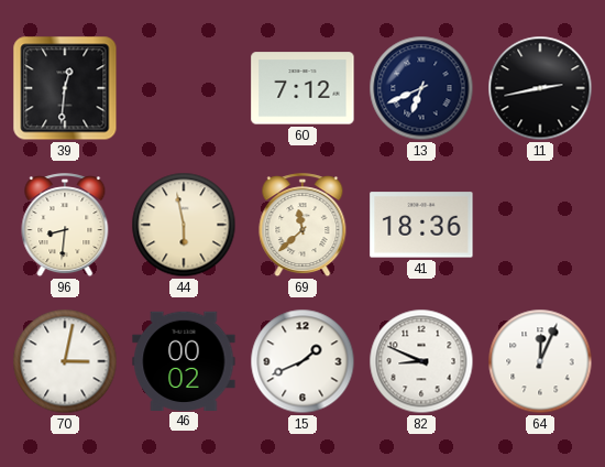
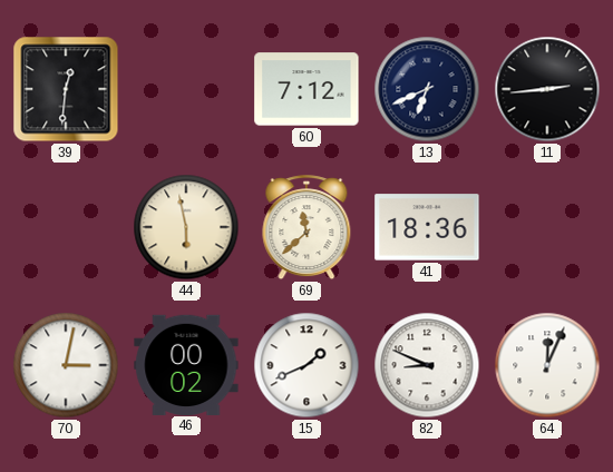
11: 2:43 -> 2:44 (547, 89)
96: 8:31 -> none (65, 226)
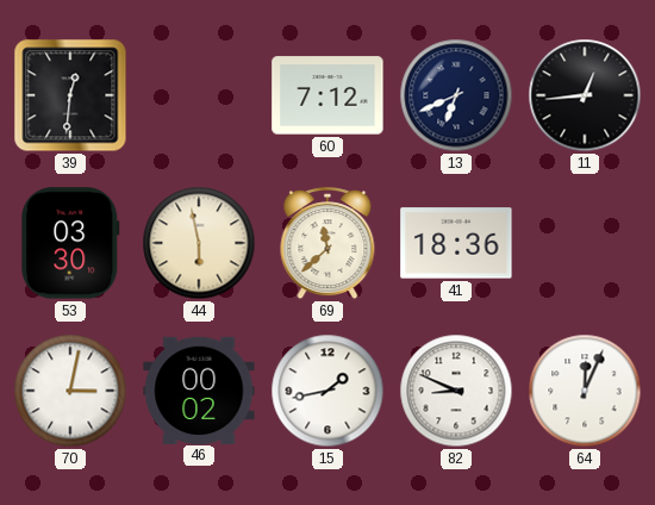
11: 2:44 -> 12:44 (585, 95)
53: none -> 03:30 (70, 243)
15: 1:41 -> 1:43 (327, 391)
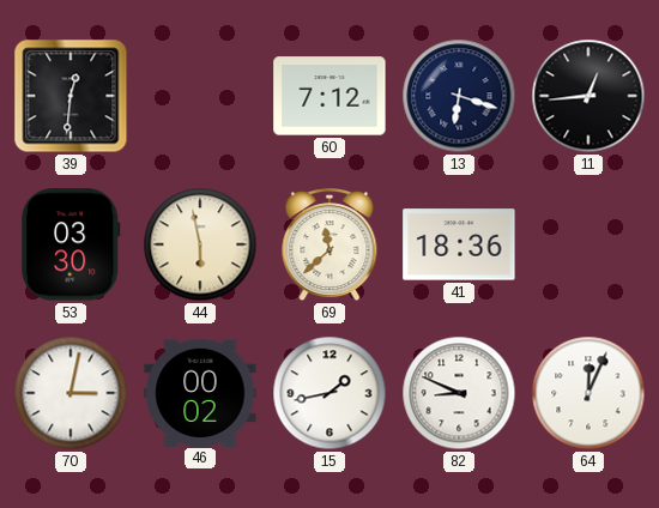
13: 6:41 -> 6:18 (459, 96)
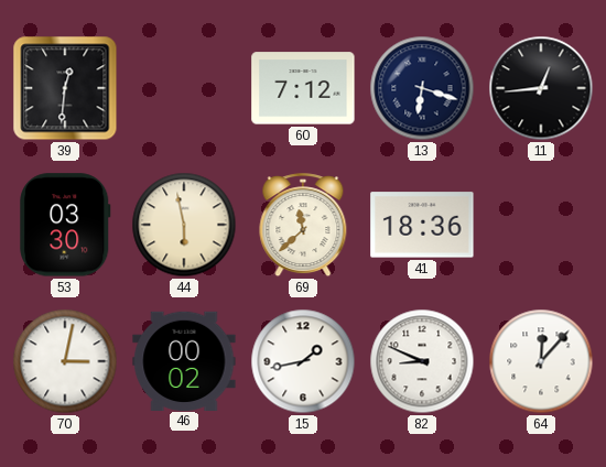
64: 12:04 -> 12:07 (541, 361)
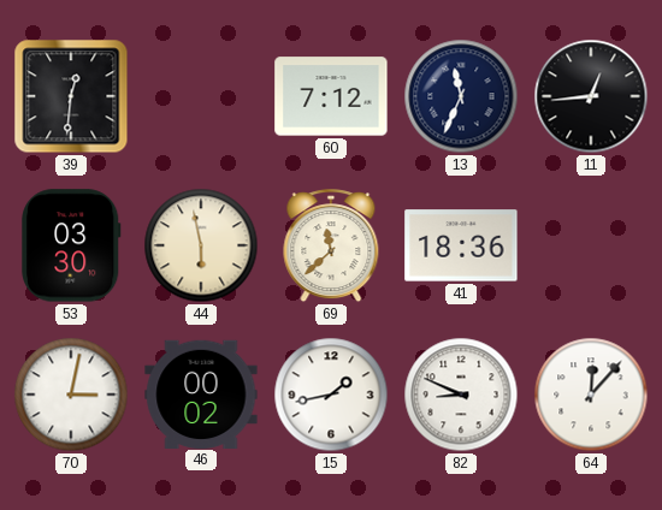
13: 6:18 -> 11:34 (461, 96)
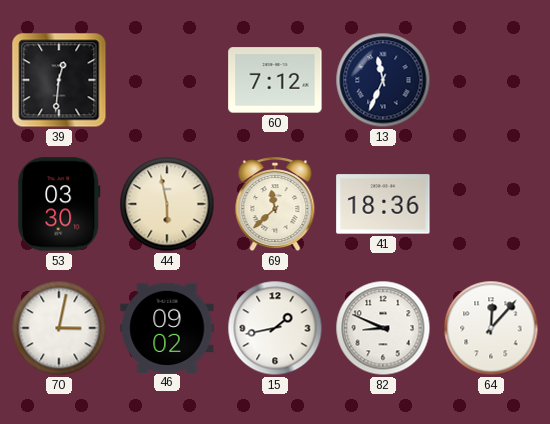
11: 12:44 -> none (591, 96)
46: 00:02 -> 09:02 (167, 327)
